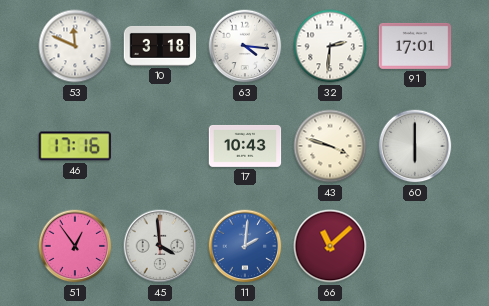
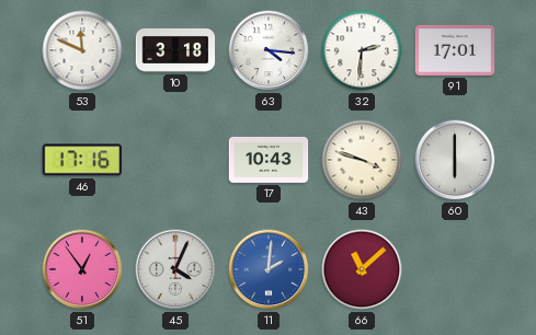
45: 3:59 -> 4:04 (175, 269)
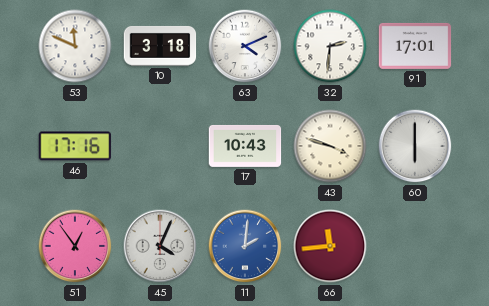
63: 4:16 -> 4:11 (245, 46)
66: 11:08 -> 11:44 (330, 246)
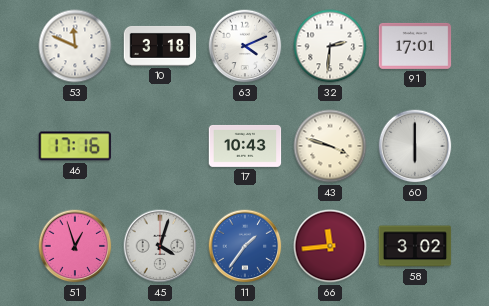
51: 12:54 -> 12:57 (75, 246)
45: 4:04 -> 4:03 (160, 246)
11: 2:01 -> 1:36 (245, 246)
58: none -> 3:02 (415, 246)
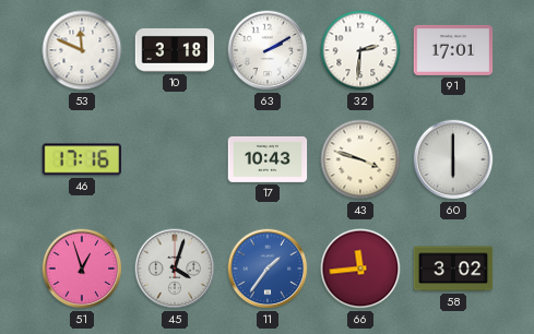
63: 4:11 -> 2:10 (268, 50)
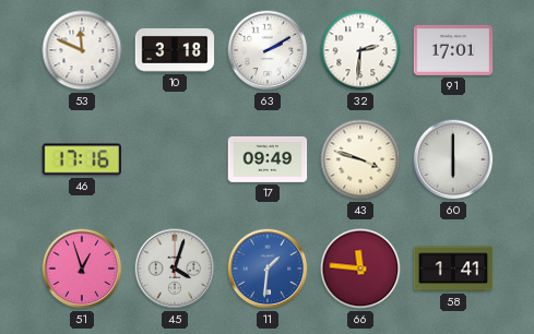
17: 10:43 -> 09:49 (268, 159)
11: 1:36 -> 1:31 (268, 269)
66: 11:44 -> 11:46 (360, 269)
58: 3:02 -> 1:41 (453, 269)
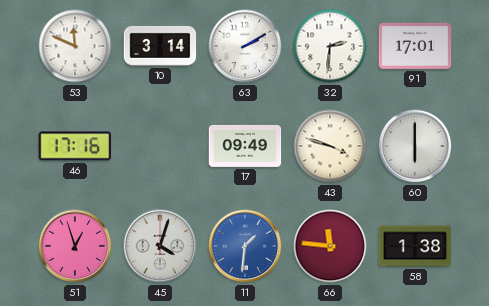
10: 3:18 -> 3:14 (160, 46)
58: 1:41 -> 1:38 (415, 246)
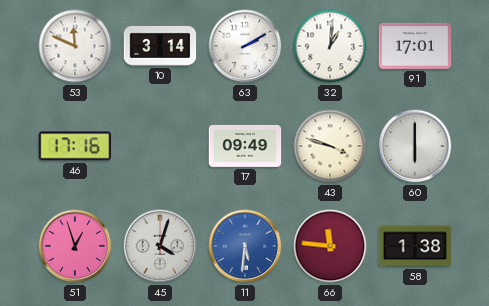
32: 2:31 -> 1:01 (330, 46)
11: 1:31 -> 5:31 (245, 246)
